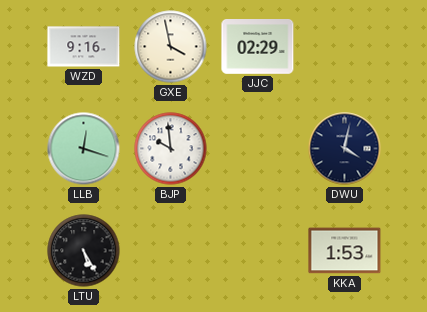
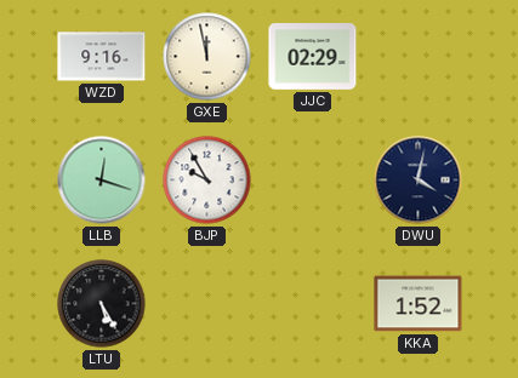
GXE: 3:58 -> 11:58 (207, 57)
BJP: 9:59 -> 9:55 (207, 181)
KKA: 1:53 -> 1:52 (419, 304)
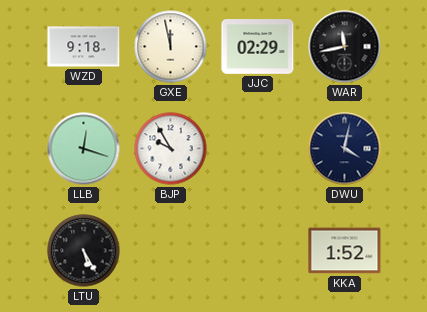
WZD: 9:16 -> 9:18 (84, 47)
WAR: none -> 11:43 (345, 47)
